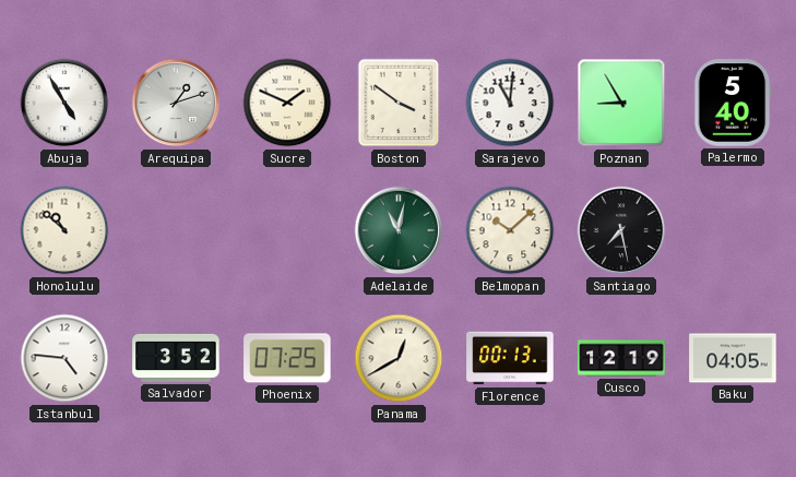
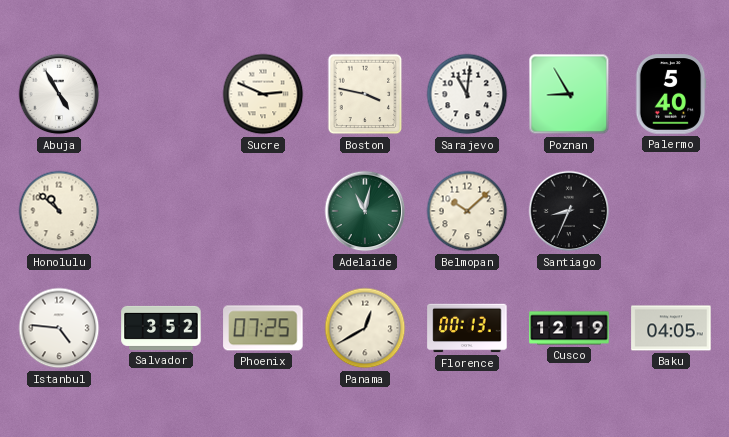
Arequipa: 1:12 -> none (176, 103)
Sucre: 1:49 -> 2:49 (263, 94)
Boston: 3:51 -> 3:47 (365, 94)
Santiago: 7:28 -> 8:34 (569, 211)
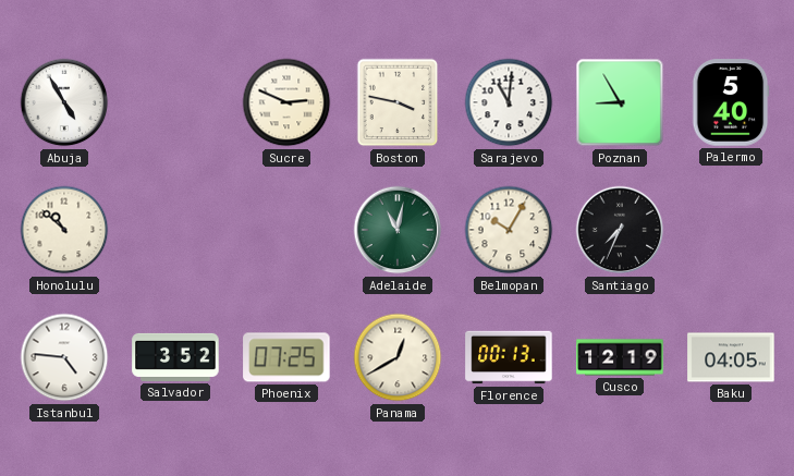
Belmopan: 10:08 -> 10:05 (509, 230)
Santiago: 8:34 -> 7:34 (620, 230)
